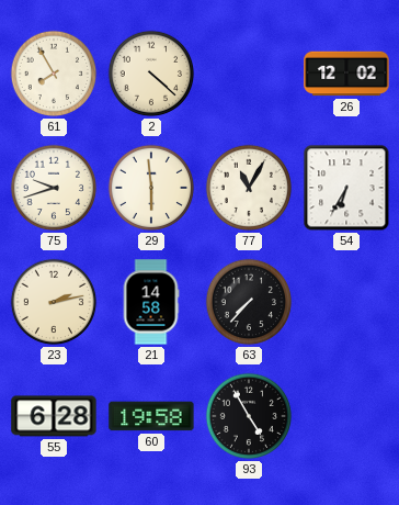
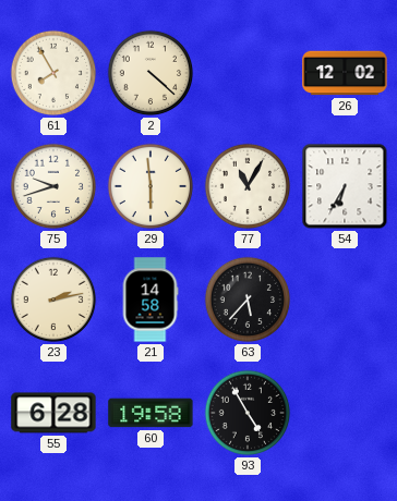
63: 7:37 -> 5:37 (248, 300)
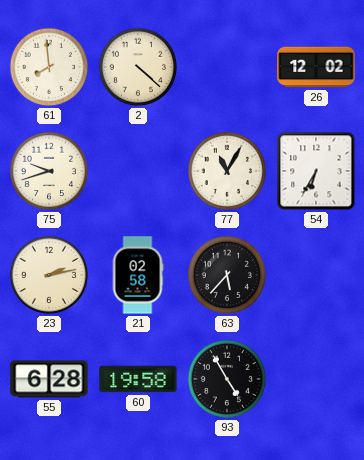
61: 7:55 -> 7:59 (49, 67)
29: 5:59 -> none (151, 186)
21: 14:58 -> 02:58 (138, 275)
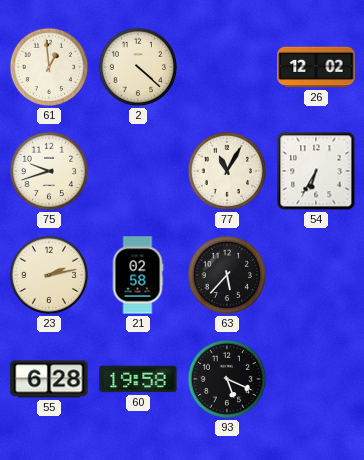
61: 7:59 -> 12:59 (49, 67)
93: 4:55 -> 5:19 (227, 379)
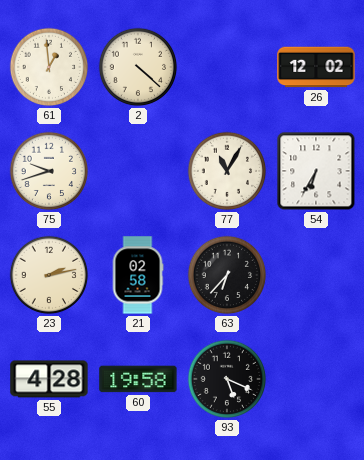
63: 5:37 -> 6:37 (227, 275)
55: 6:28 -> 4:28 (49, 379)
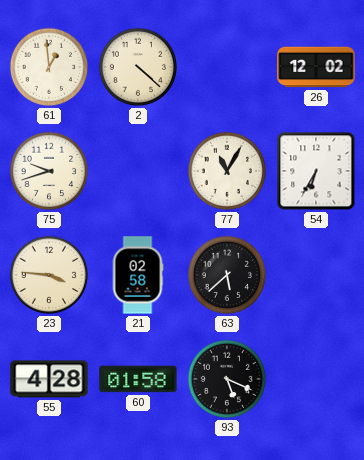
23: 2:13 -> 3:46 (49, 275)
63: 6:37 -> 5:38 (227, 275)
60: 19:58 -> 01:58 (138, 379)
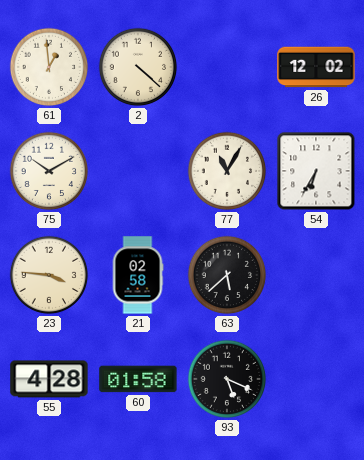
75: 9:42 -> 10:10 (49, 171)
